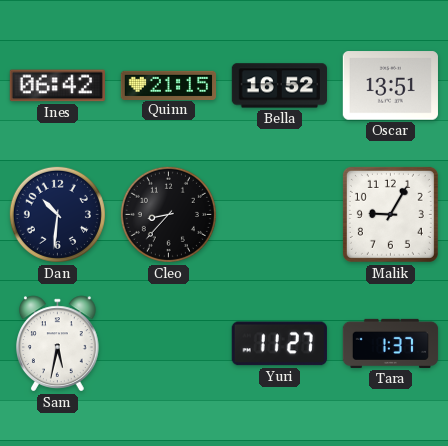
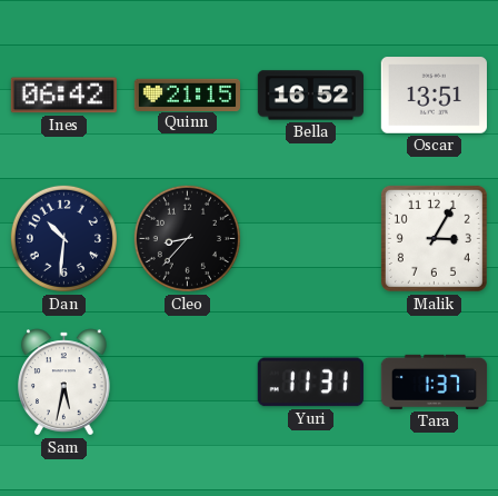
Malik: 9:05 -> 3:05 (434, 238)
Yuri: 11:27 -> 11:31 (310, 383)
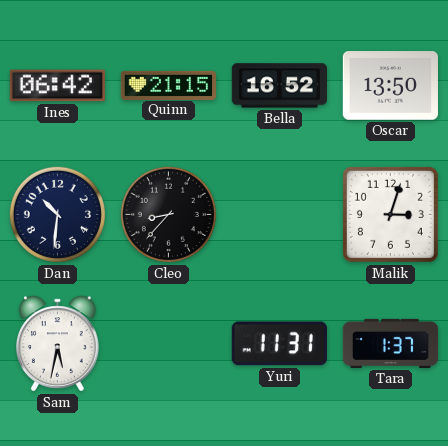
Oscar: 13:51 -> 13:50 (390, 86)
Malik: 3:05 -> 3:03 (390, 214)
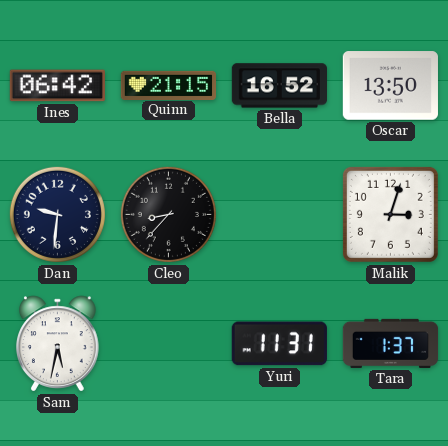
Dan: 10:31 -> 9:31 (57, 214)
